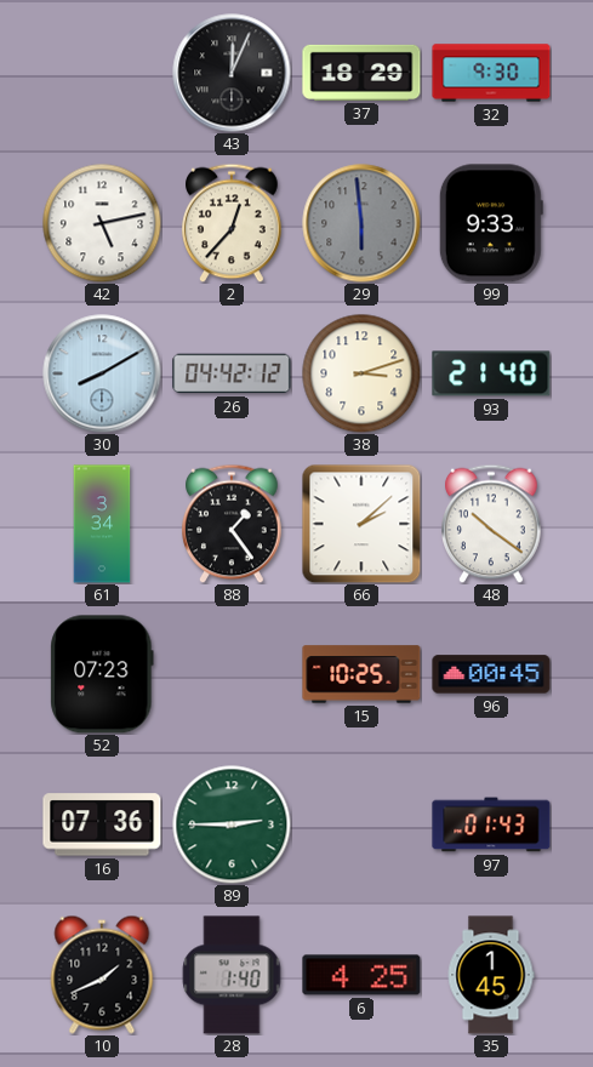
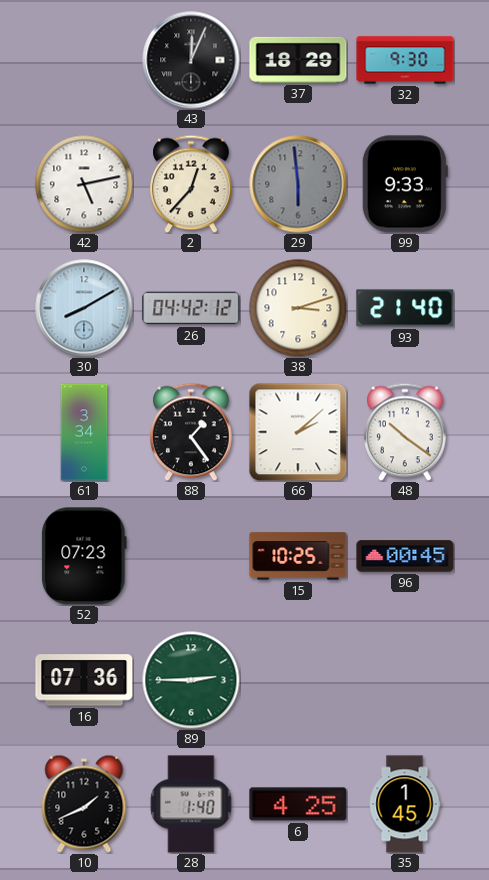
97: 01:43 -> none (491, 824)
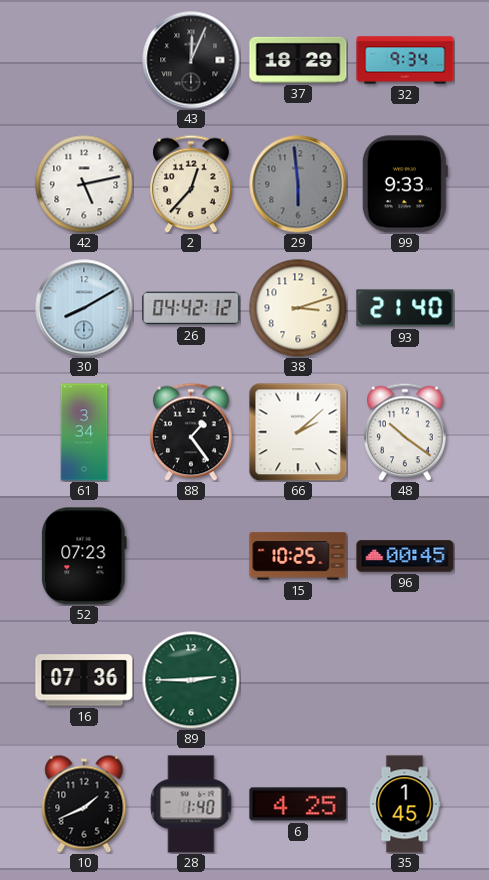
32: 9:30 -> 9:34 (405, 60)
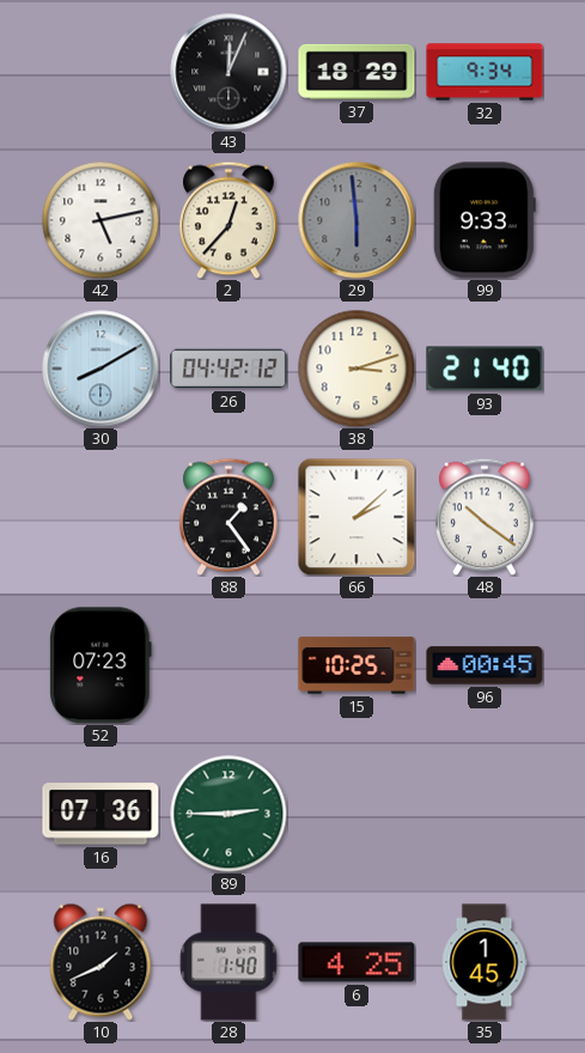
61: 3:34 -> none (84, 432)
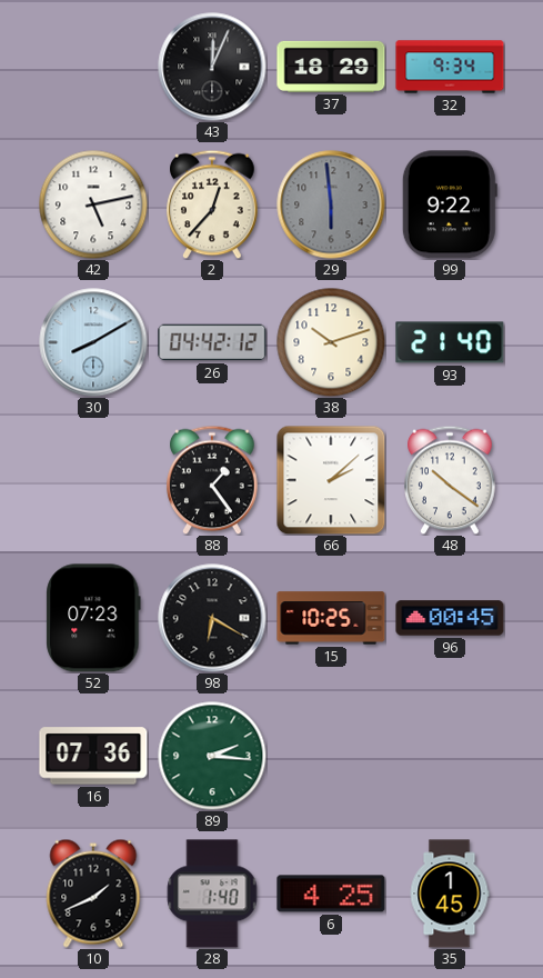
99: 9:33 -> 9:22 (450, 204)
38: 3:12 -> 10:12 (331, 342)
98: none -> 6:20 (212, 618)
89: 2:45 -> 2:16 (212, 756)
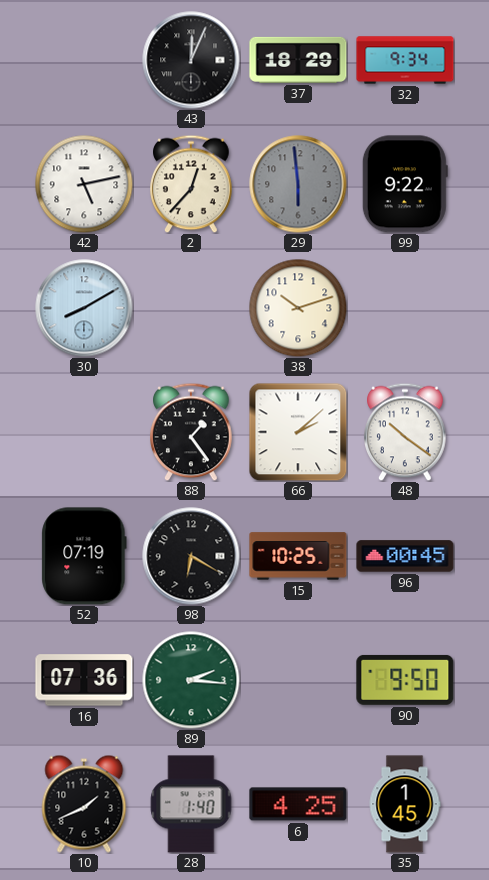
26: 04:42 -> none (212, 342)
93: 21:40 -> none (450, 342)
52: 07:23 -> 07:19 (84, 556)
90: none -> 9:50 (405, 680)
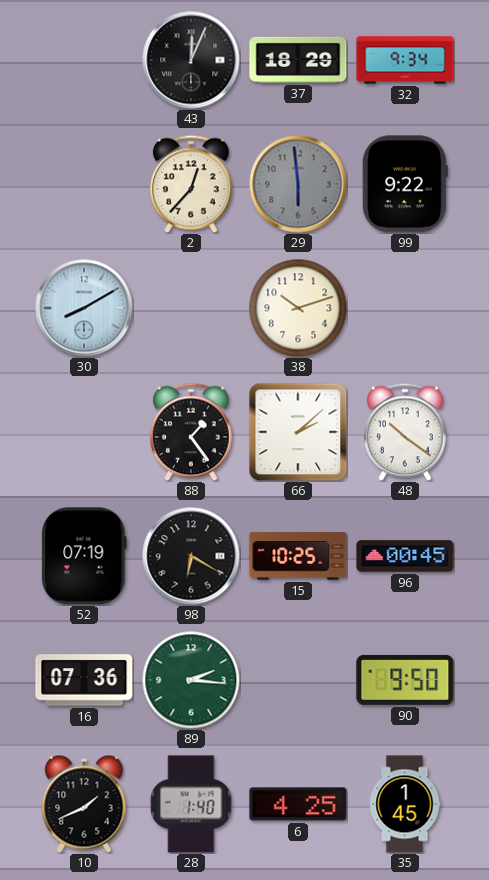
42: 5:13 -> none (84, 184)
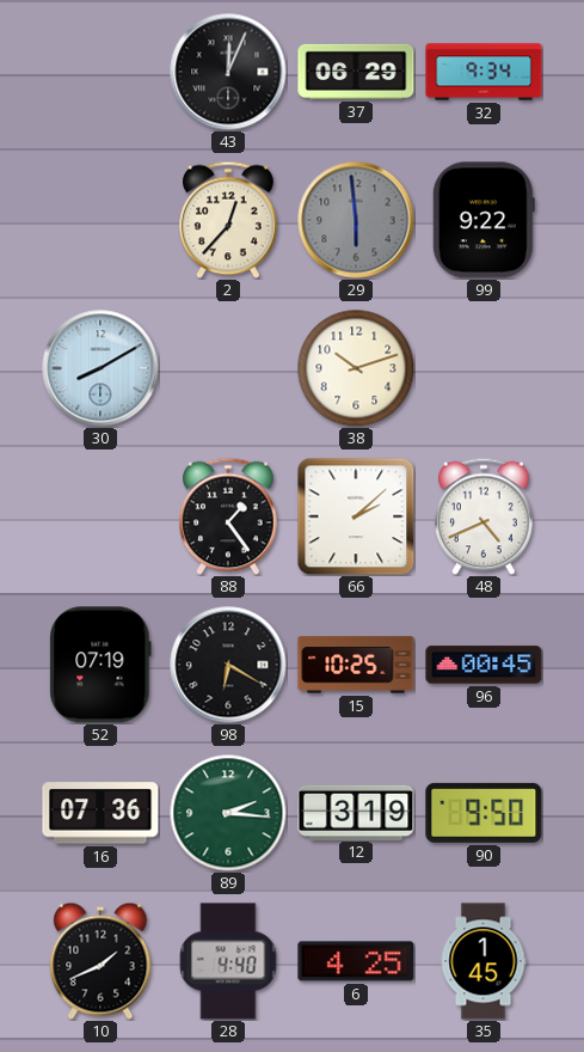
37: 18:29 -> 06:29 (356, 72)
48: 10:21 -> 4:41 (484, 516)
12: none -> 3:19 (356, 812)
28: 1:40 -> 4:40 (228, 961)
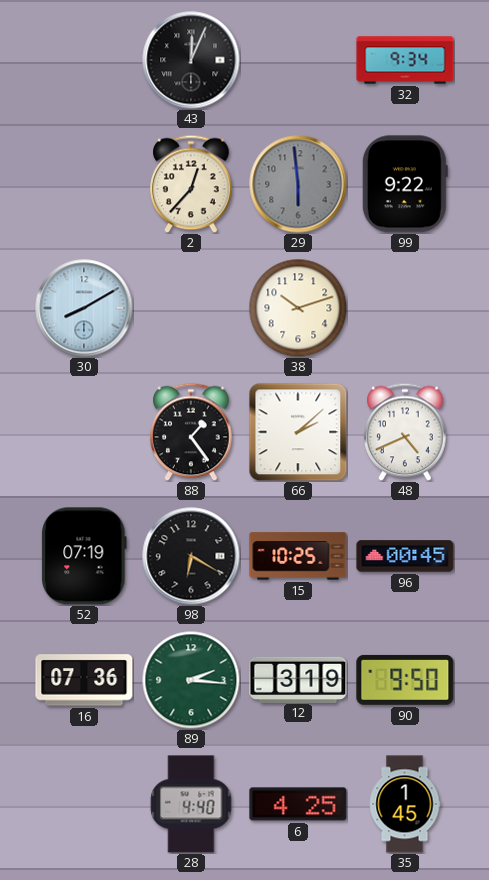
37: 06:29 -> none (356, 72)
10: 1:41 -> none (100, 961)
